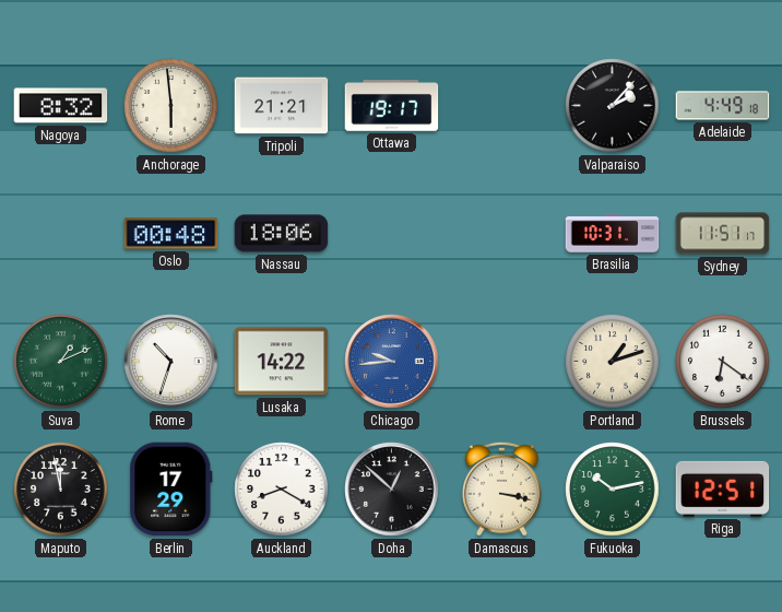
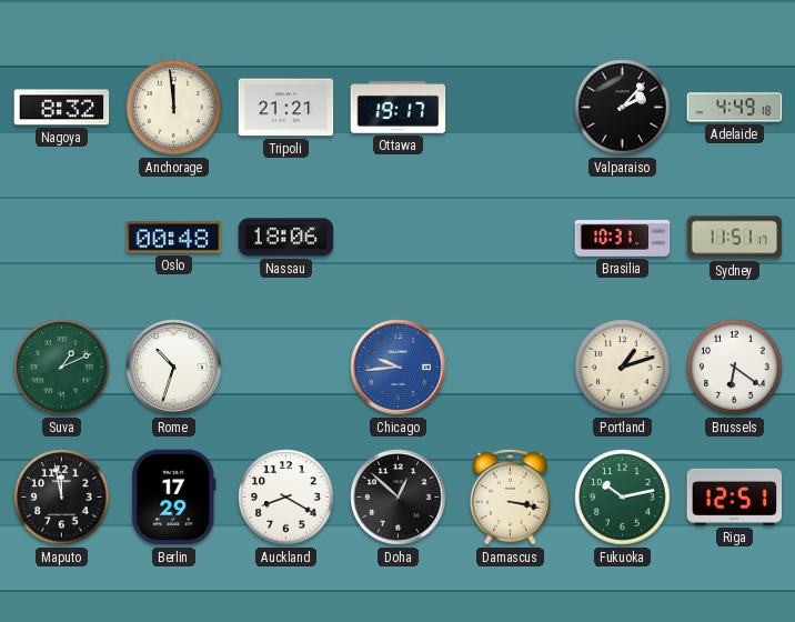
Anchorage: 5:59 -> 11:59 (174, 108)
Lusaka: 14:22 -> none (282, 362)
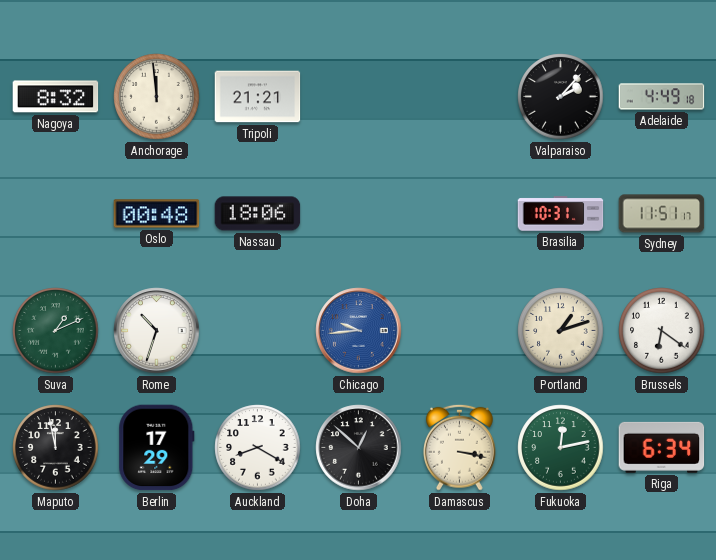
Ottawa: 19:17 -> none (399, 108)
Fukuoka: 10:13 -> 12:13 (561, 448)
Riga: 12:51 -> 6:34 (662, 447)
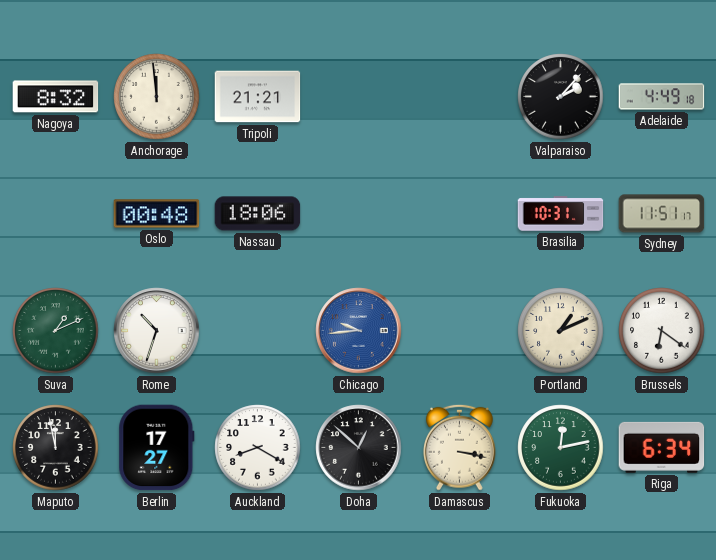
Portland: 1:12 -> 1:11 (561, 331)
Berlin: 17:29 -> 17:27 (157, 448)
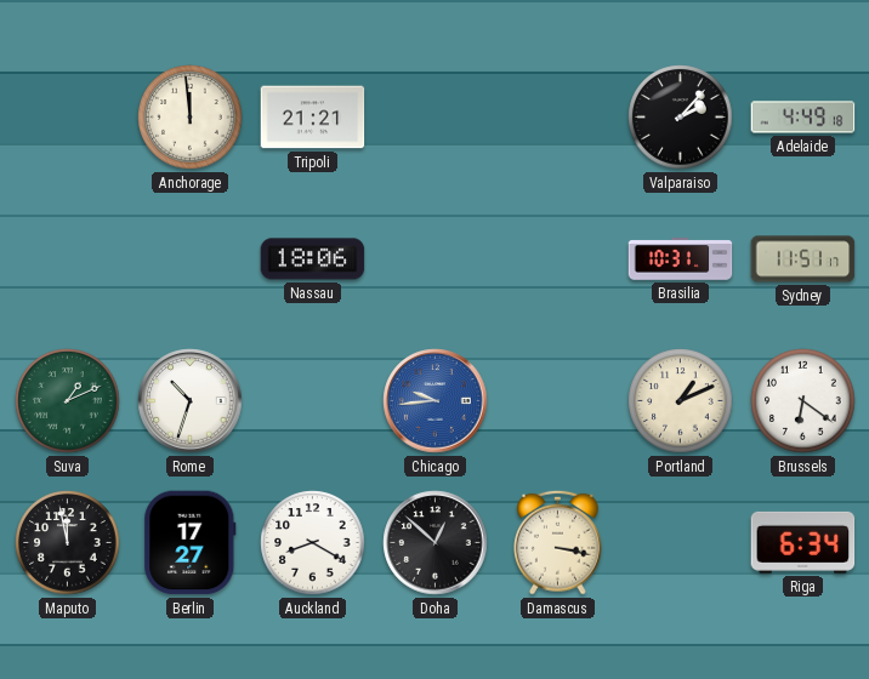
Nagoya: 8:32 -> none (56, 97)
Oslo: 00:48 -> none (157, 214)
Fukuoka: 12:13 -> none (561, 448)
